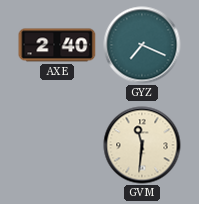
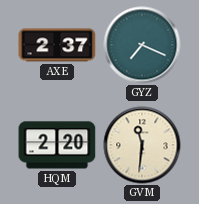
AXE: 2:40 -> 2:37 (57, 45)
HQM: none -> 2:20 (57, 145)
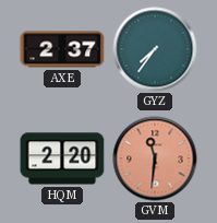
GYZ: 7:19 -> 7:36 (155, 49)
GVM dial: cream -> salmon (155, 159)
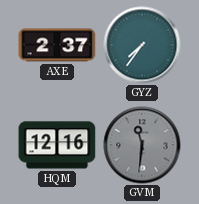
HQM: 2:20 -> 12:16 (57, 145)
GVM dial: salmon -> grey (142, 145)
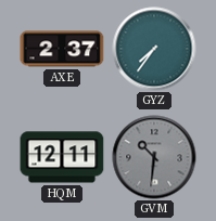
HQM: 12:16 -> 12:11 (62, 157)
GVM: 11:31 -> 10:31 (154, 157)
